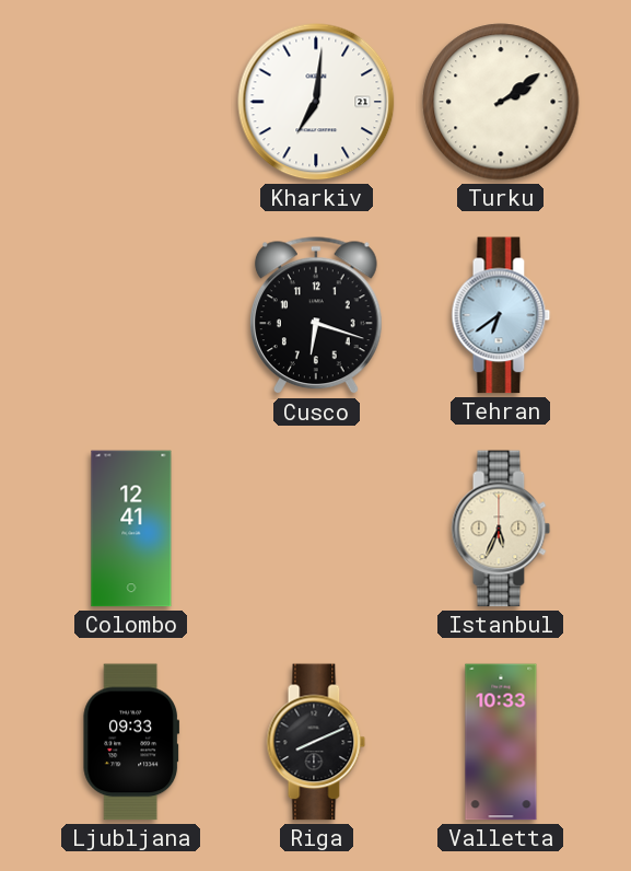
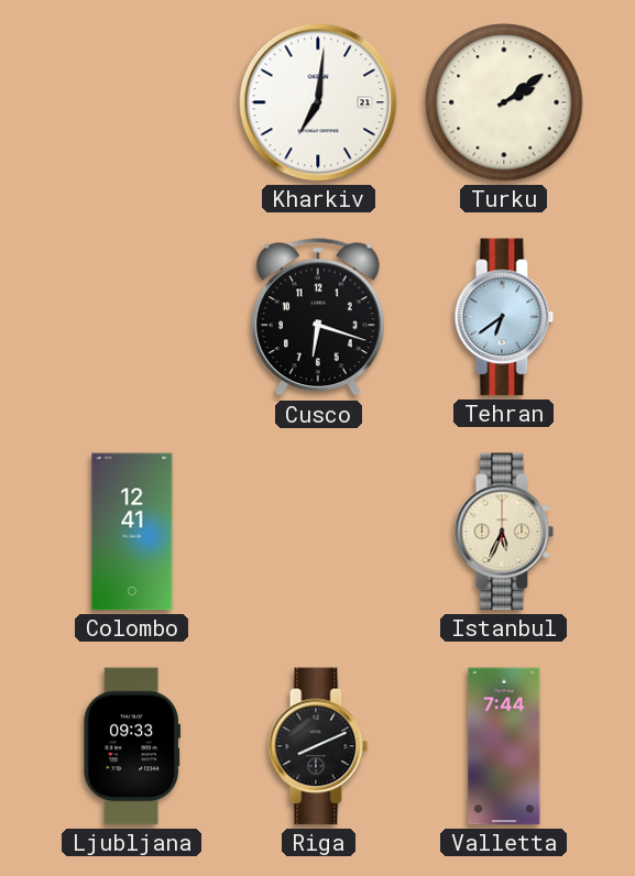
Valletta: 10:33 -> 7:44 (504, 746)
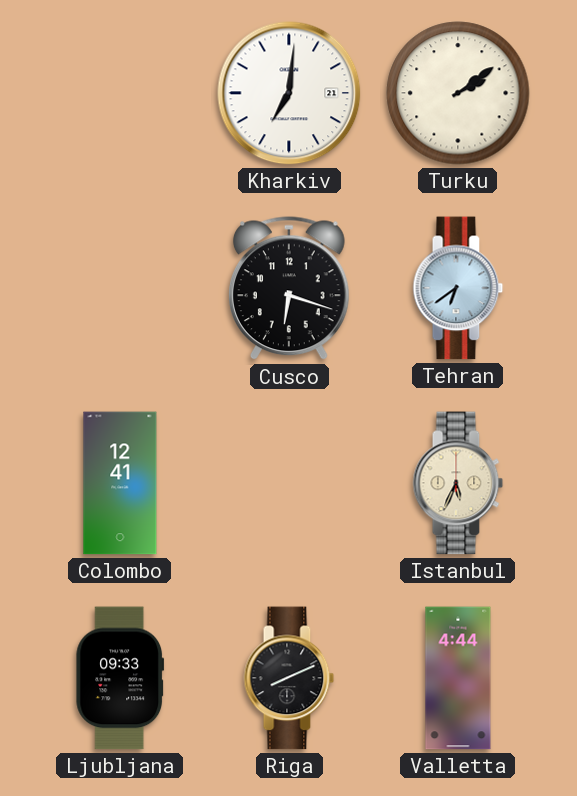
Valletta: 7:44 -> 4:44 (458, 678)
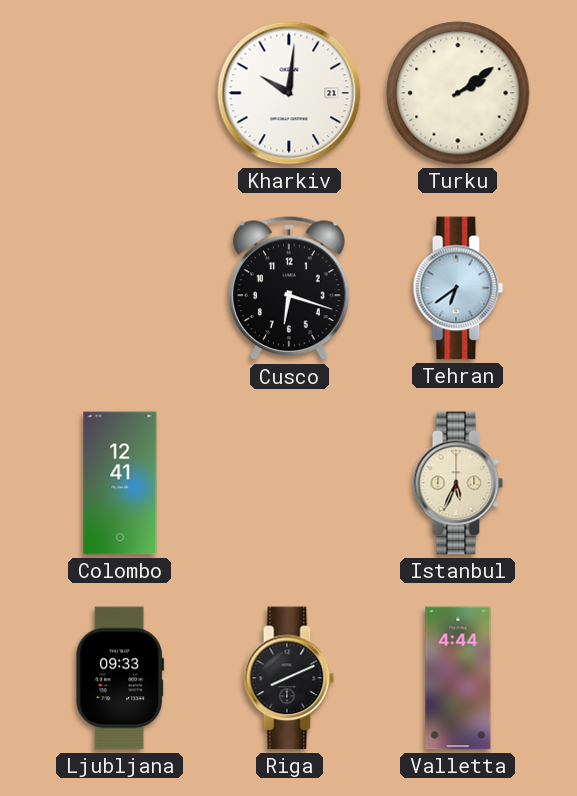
Kharkiv: 7:01 -> 10:01 (289, 93)
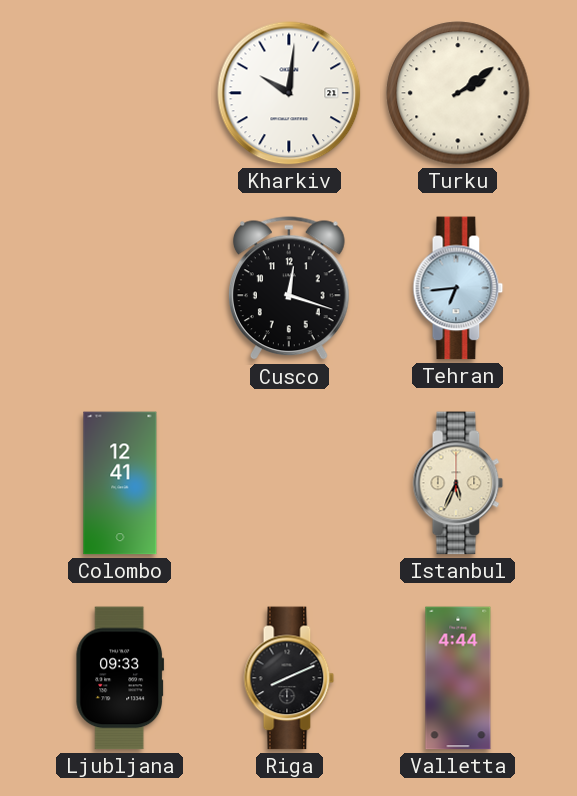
Cusco: 6:18 -> 12:18 (290, 289)
Tehran: 6:39 -> 6:44 (458, 288)
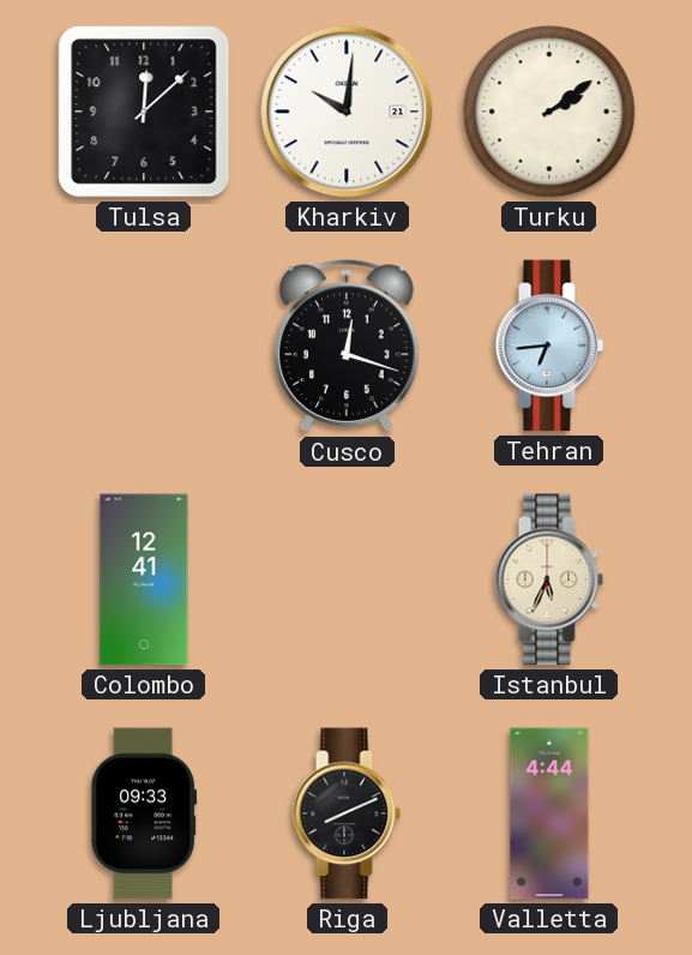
Tulsa: none -> 12:08 (144, 112)
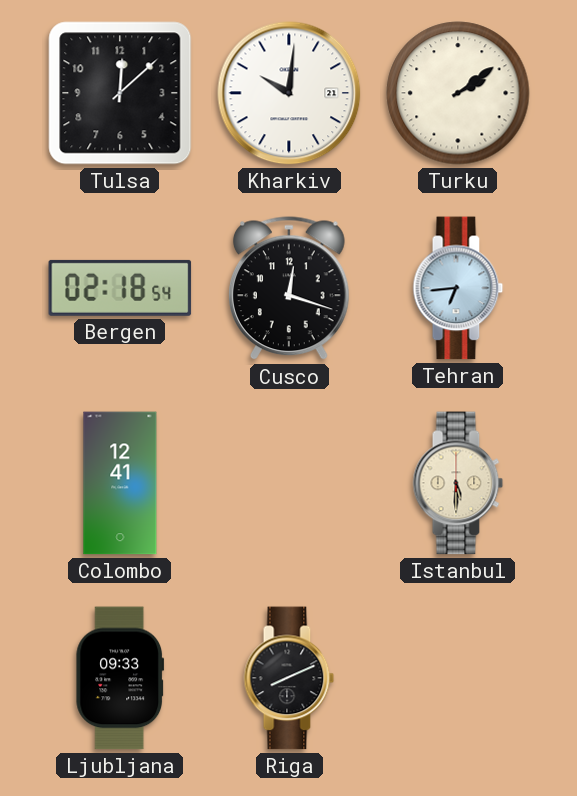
Bergen: none -> 02:18 (120, 288)
Istanbul: 5:34 -> 5:30 (458, 483)
Valletta: 4:44 -> none (549, 813)
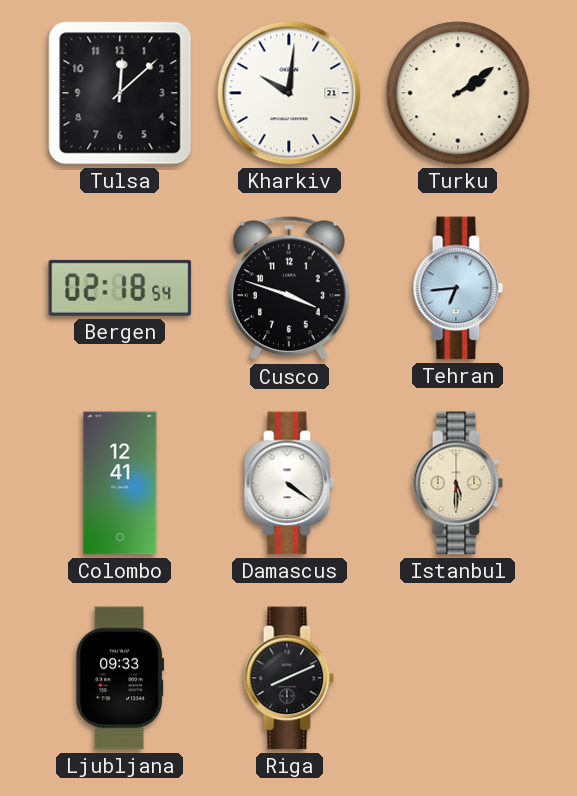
Cusco: 12:18 -> 3:48 (290, 289)
Damascus: none -> 4:21 (289, 483)
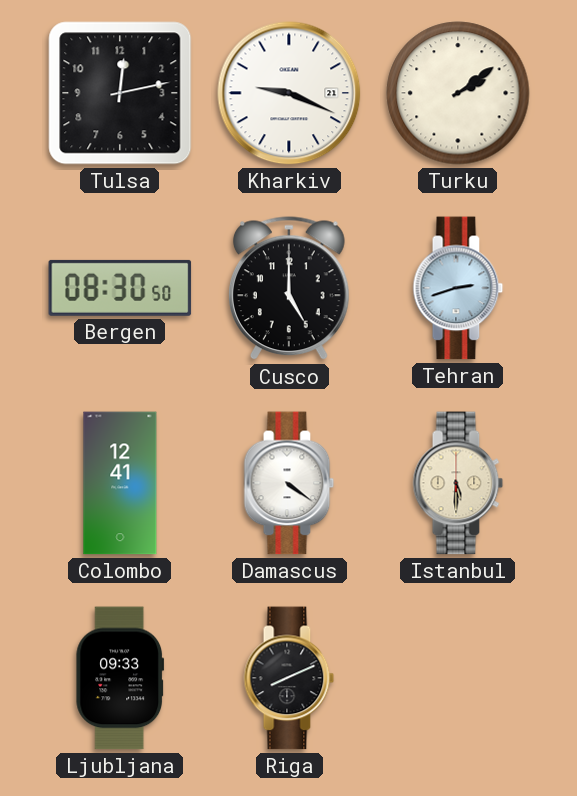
Tulsa: 12:08 -> 12:13 (120, 93)
Kharkiv: 10:01 -> 9:19 (289, 93)
Bergen: 02:18 -> 08:30 (120, 288)
Cusco: 3:48 -> 5:00 (290, 289)
Tehran: 6:44 -> 2:42 (458, 288)
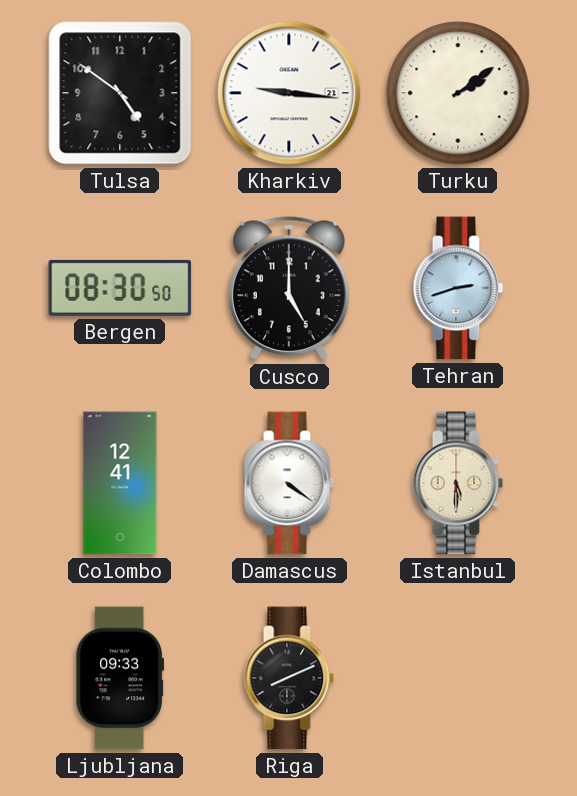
Tulsa: 12:13 -> 4:51 (120, 93)
Kharkiv: 9:19 -> 9:16 (289, 93)
